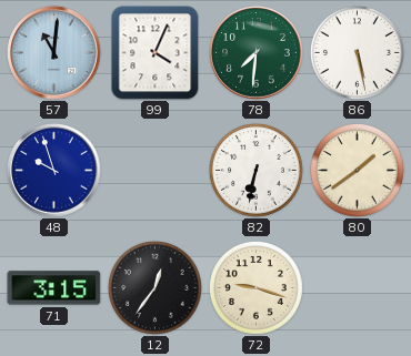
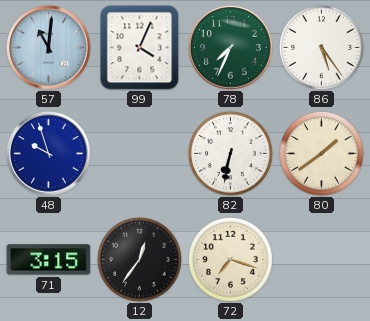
78: 7:31 -> 7:34 (231, 48)
86: 5:28 -> 5:24 (322, 48)
72: 9:18 -> 7:18 (231, 260)
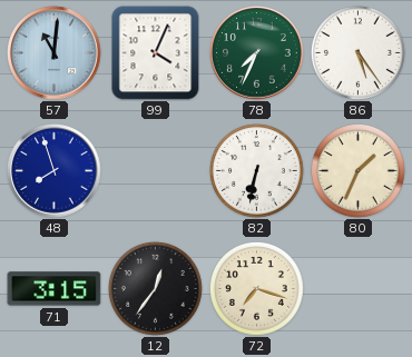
48: 9:57 -> 7:57 (55, 171)
80: 1:39 -> 1:34 (359, 171)
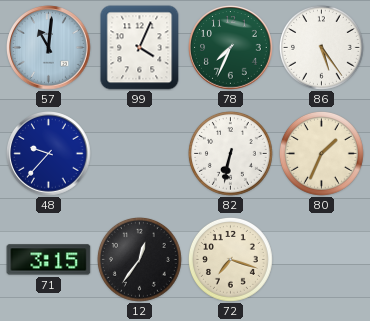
48: 7:57 -> 9:37 (49, 154)
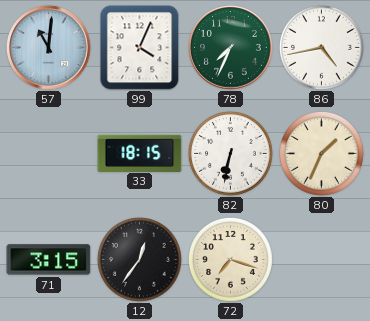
86: 5:24 -> 4:43 (322, 48)
48: 9:37 -> none (49, 154)
33: none -> 18:15 (140, 153)
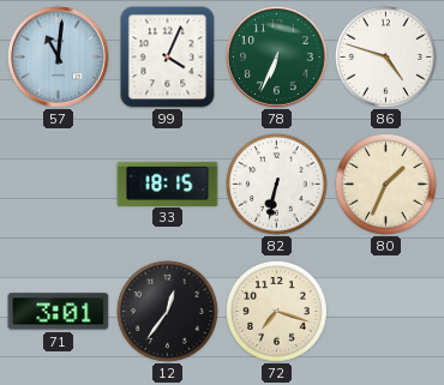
78: 7:34 -> 6:34 (277, 58)
86: 4:43 -> 4:48 (386, 58)
71: 3:15 -> 3:01 (59, 312)
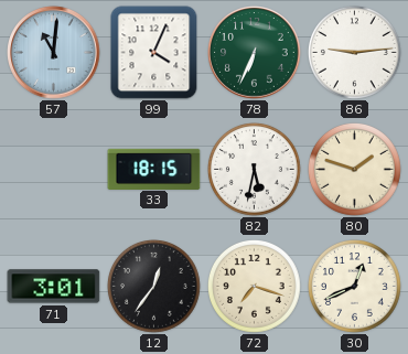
86: 4:48 -> 9:14 (355, 53)
82: 6:32 -> 5:32 (255, 170)
80: 1:34 -> 1:48 (355, 170)
30: none -> 12:41 (355, 287)
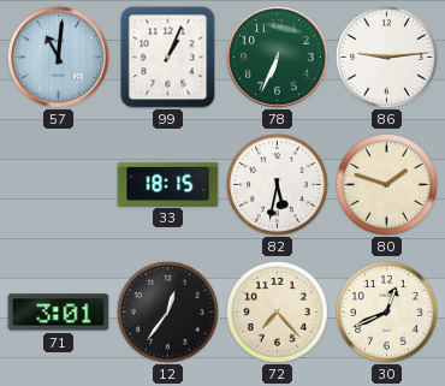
99: 4:04 -> 1:04 (168, 58)
72: 7:18 -> 7:23 (278, 313)
